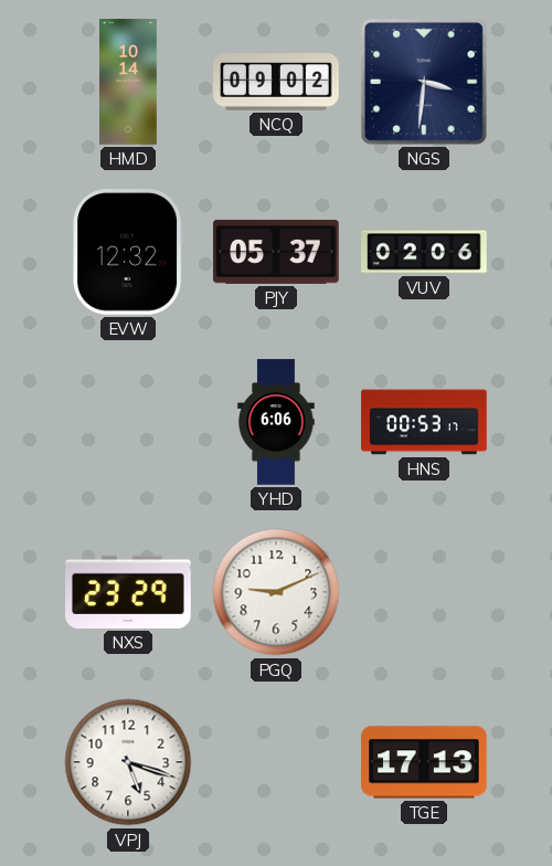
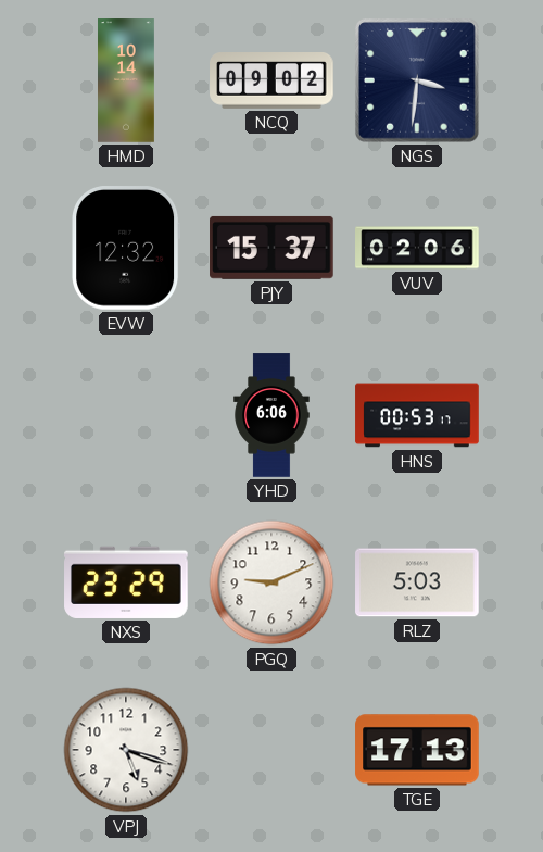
PJY: 05:37 -> 15:37 (273, 248)
RLZ: none -> 5:03 (417, 582)
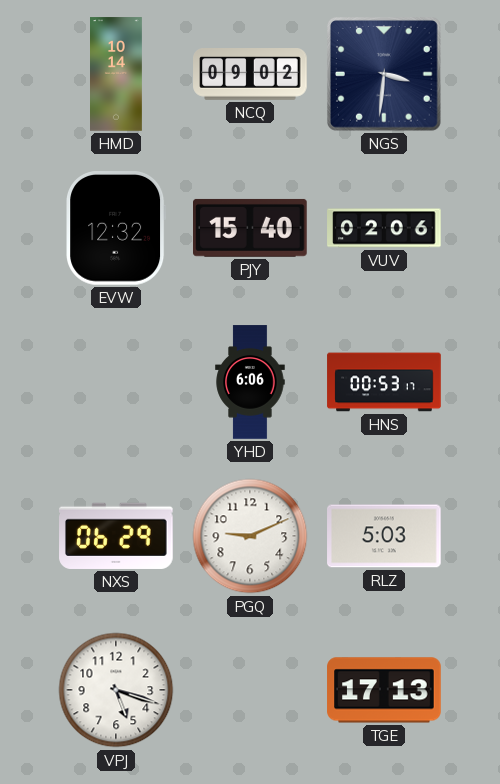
PJY: 15:37 -> 15:40 (251, 228)
NXS: 23:29 -> 06:29 (116, 536)
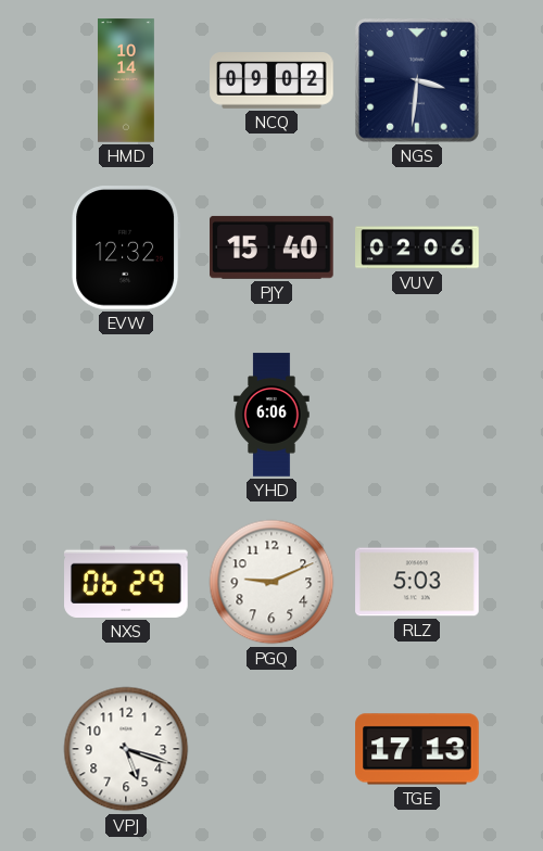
HNS: 00:53 -> none (384, 382)
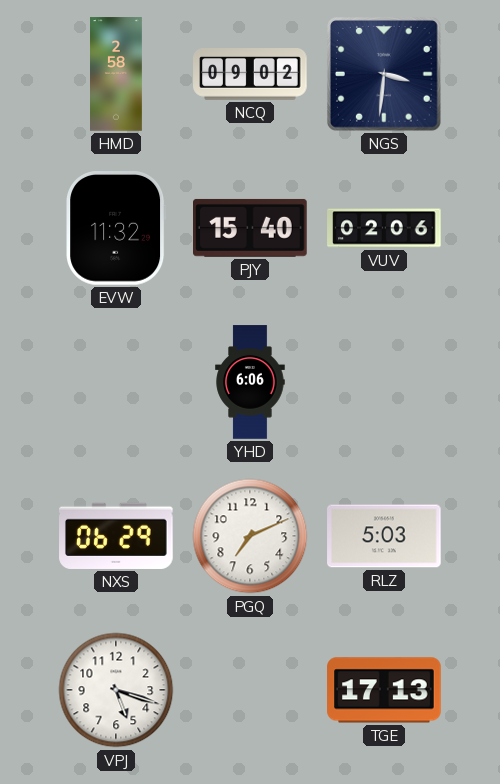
HMD: 10:14 -> 2:58 (117, 74)
EVW: 12:32 -> 11:32 (116, 229)
PGQ: 9:11 -> 7:11 (250, 536)
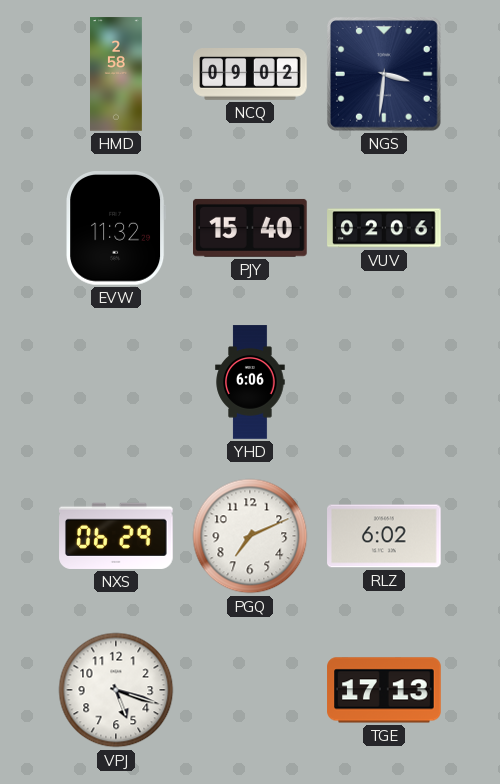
RLZ: 5:03 -> 6:02 (384, 536)
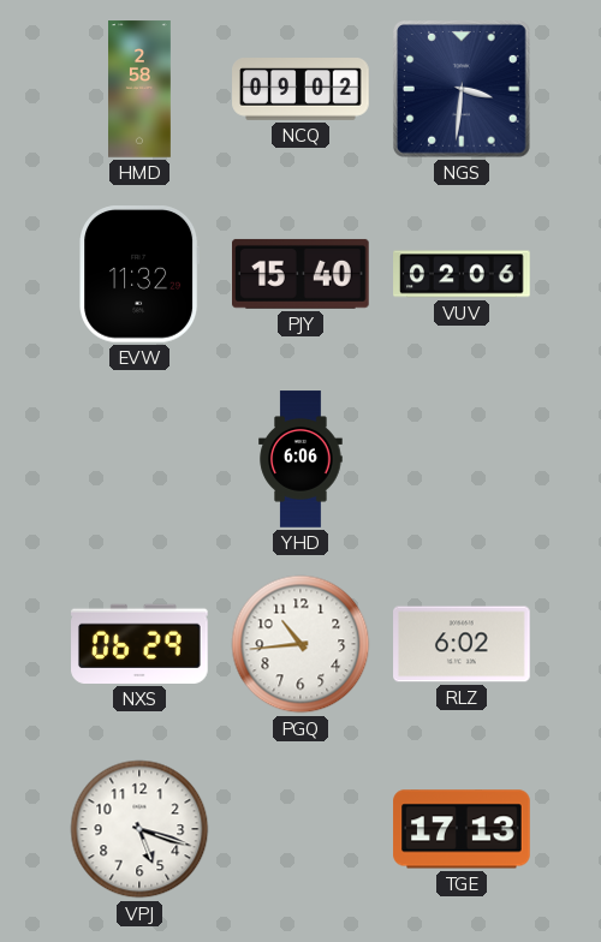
PGQ: 7:11 -> 10:44 (300, 644)
